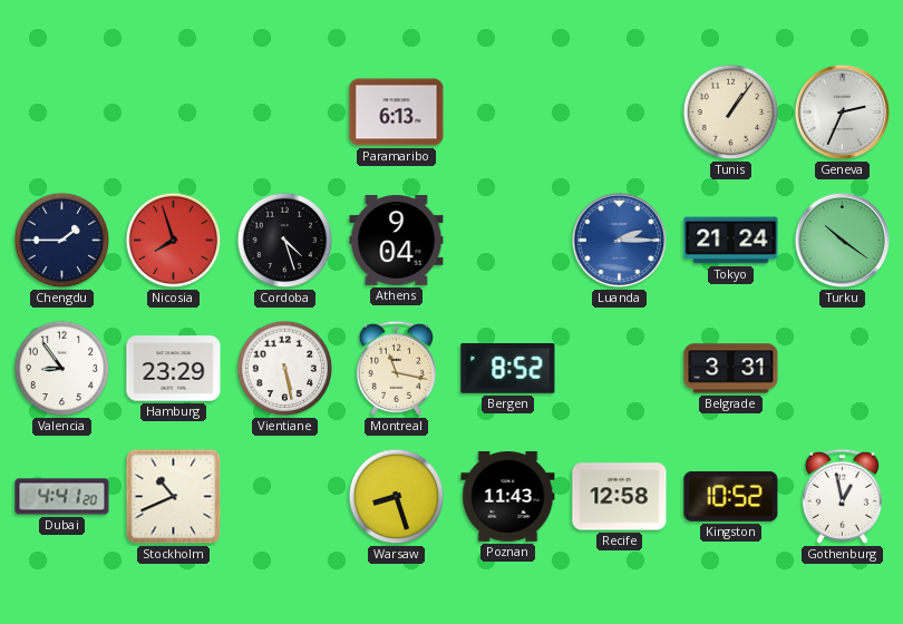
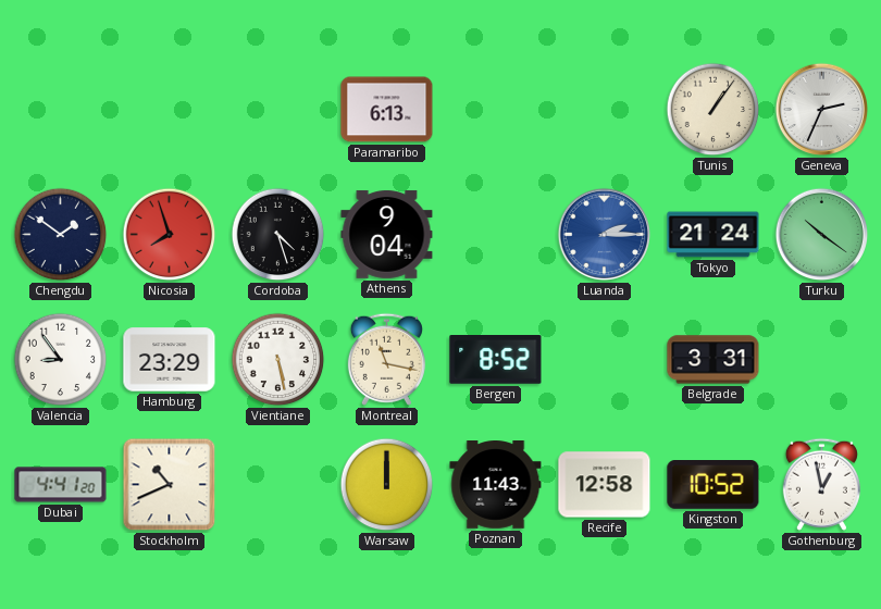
Chengdu: 1:45 -> 1:51 (61, 235)
Warsaw: 8:27 -> 12:00 (387, 485)
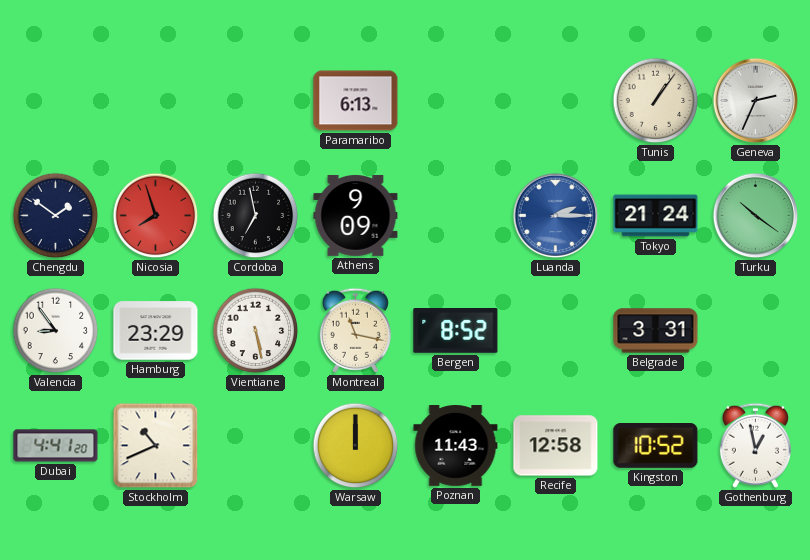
Cordoba: 4:27 -> 6:58 (256, 216)
Athens: 9:04 -> 9:09 (356, 215)
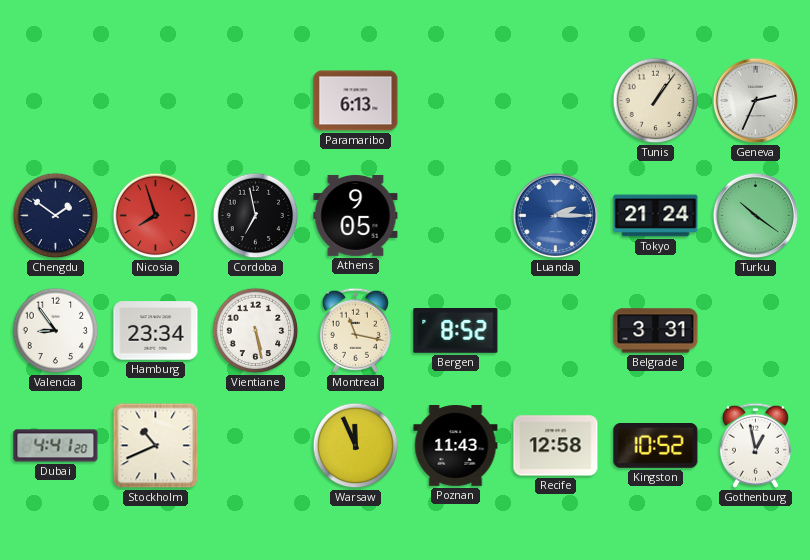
Athens: 9:09 -> 9:05 (356, 215)
Hamburg: 23:29 -> 23:34 (156, 331)
Warsaw: 12:00 -> 11:56 (356, 446)
